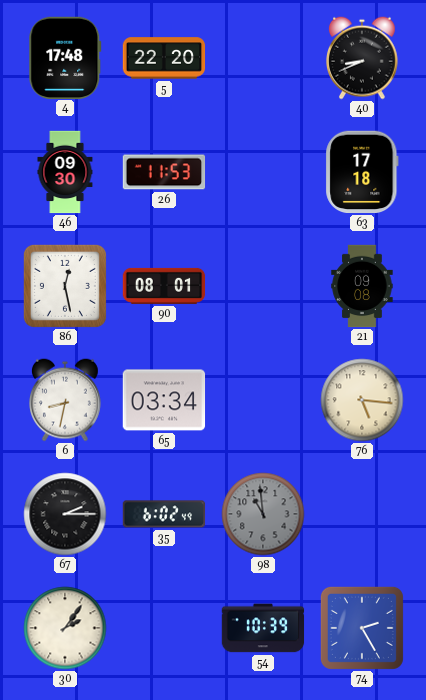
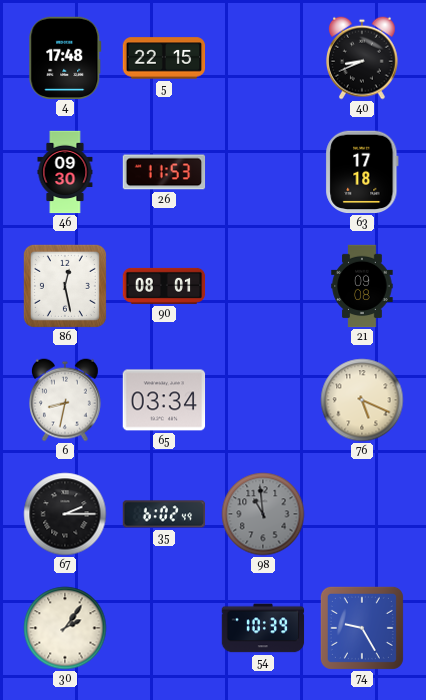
5: 22:20 -> 22:15 (164, 58)
76: 5:16 -> 5:19 (362, 400)
74: 2:25 -> 9:25 (362, 628)
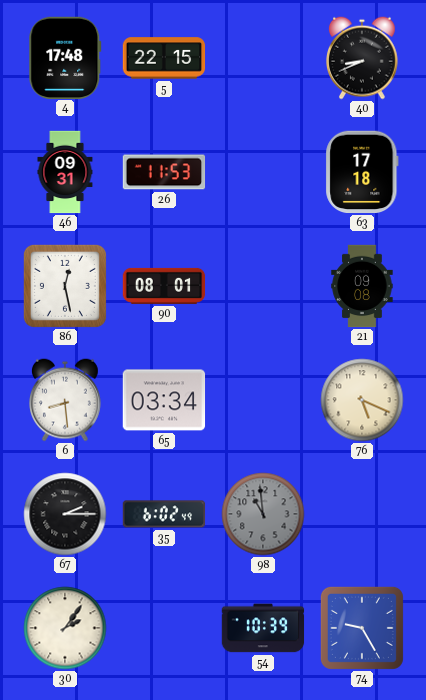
46: 09:30 -> 09:31 (65, 172)
6: 8:32 -> 8:29 (66, 400)
